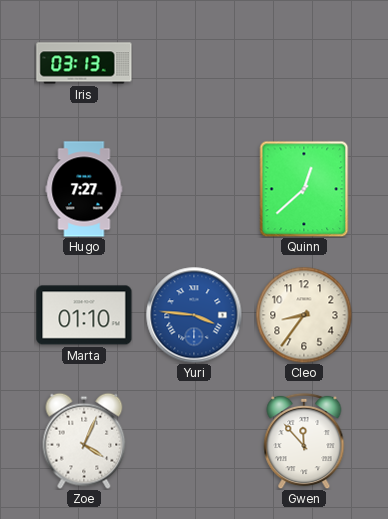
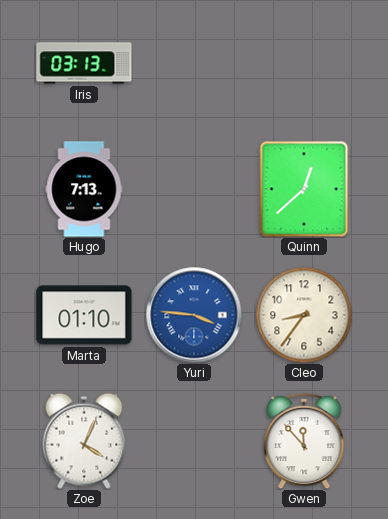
Hugo: 7:27 -> 7:13 (84, 189)
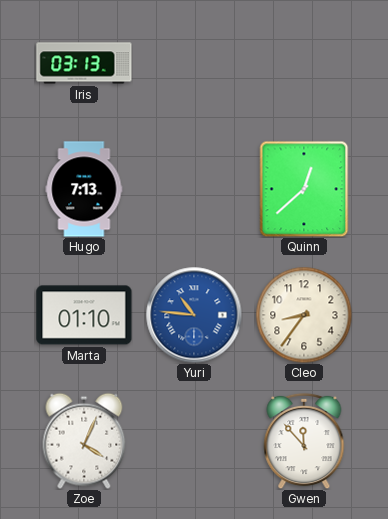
Yuri: 3:46 -> 10:46 (194, 315)
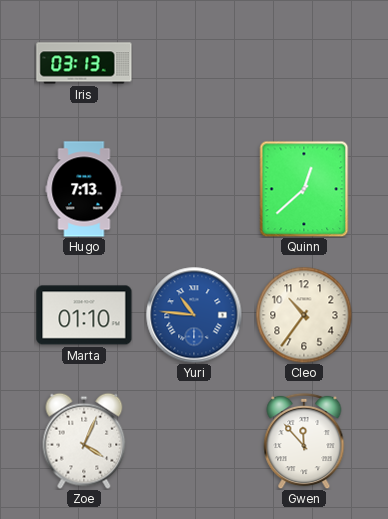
Cleo: 8:36 -> 10:36 (304, 315)
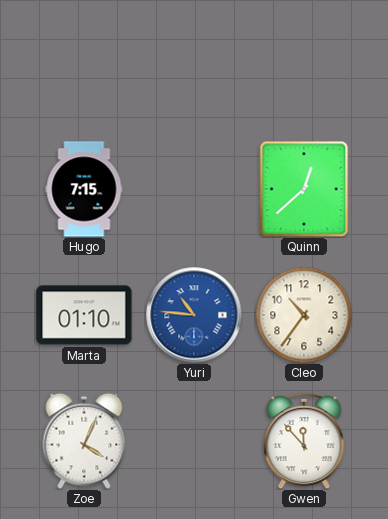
Iris: 03:13 -> none (84, 63)
Hugo: 7:13 -> 7:15 (84, 189)
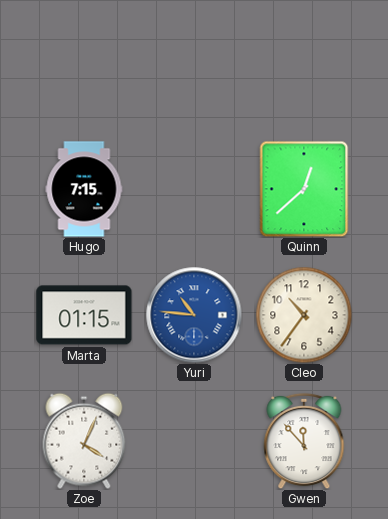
Marta: 01:10 -> 01:15 (84, 315)
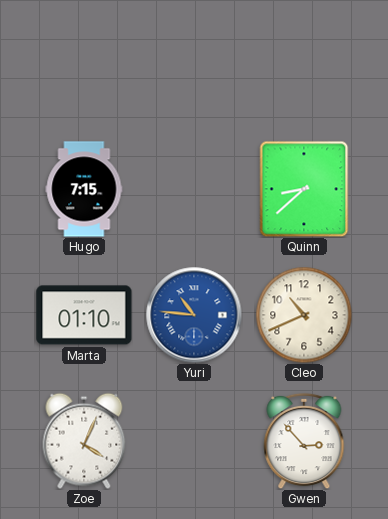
Quinn: 12:38 -> 8:38 (304, 189)
Marta: 01:15 -> 01:10 (84, 315)
Cleo: 10:36 -> 10:41 (304, 315)
Gwen: 11:53 -> 2:53 (304, 441)
